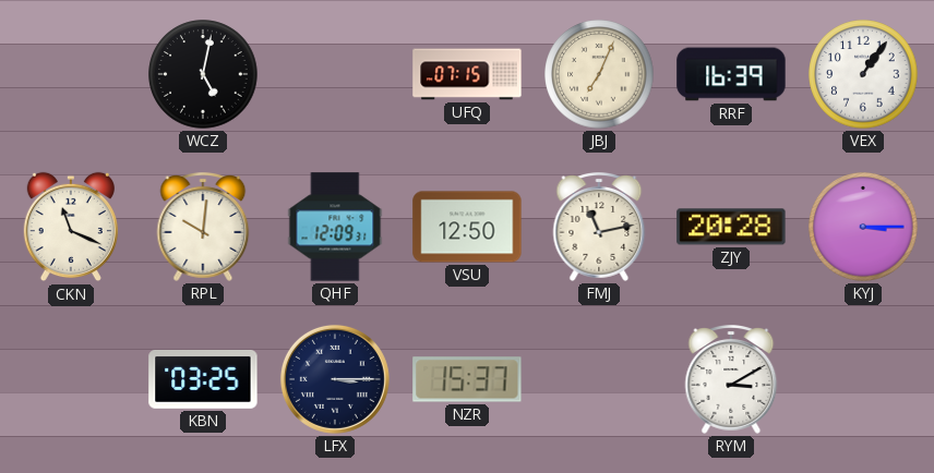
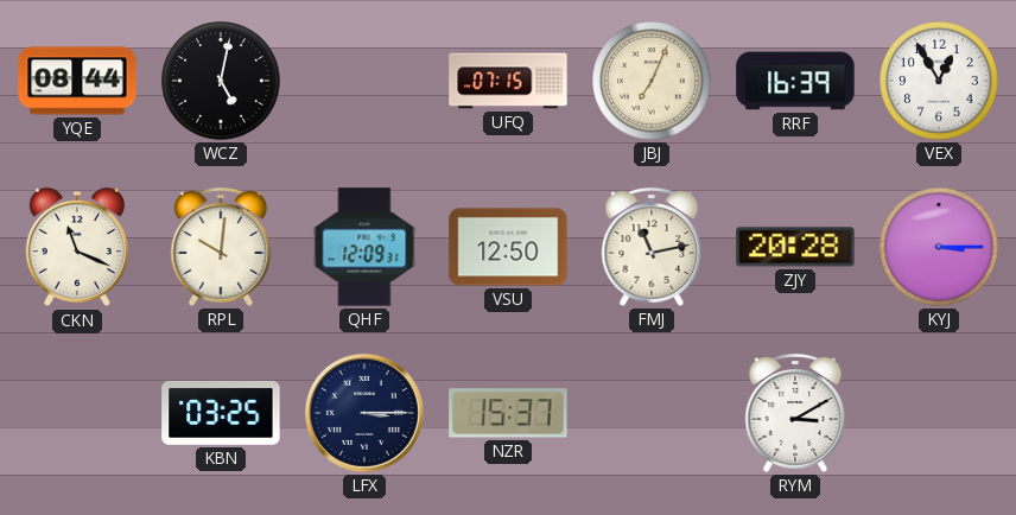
YQE: none -> 08:44 (77, 81)
VEX: 1:06 -> 12:55 (939, 81)
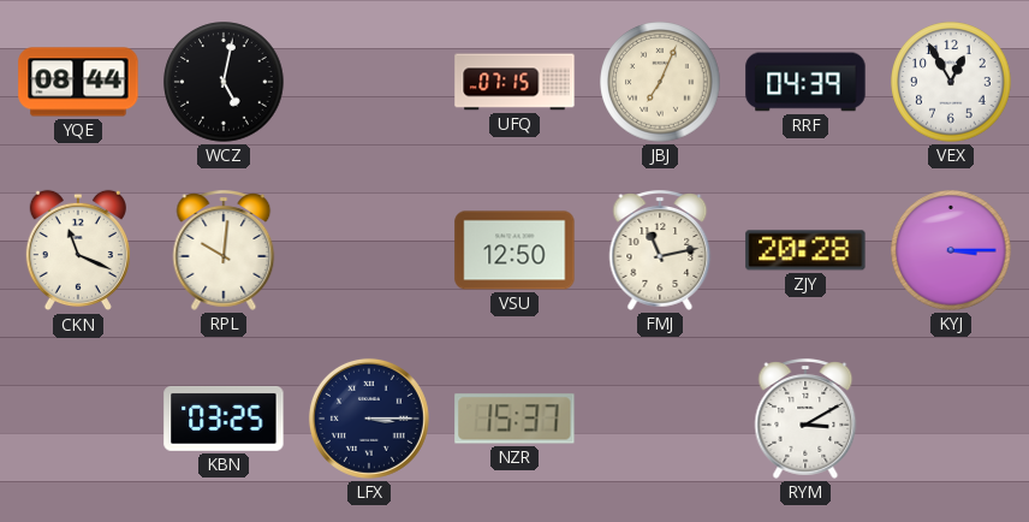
RRF: 16:39 -> 04:39 (805, 82)
QHF: 12:09 -> none (364, 247)
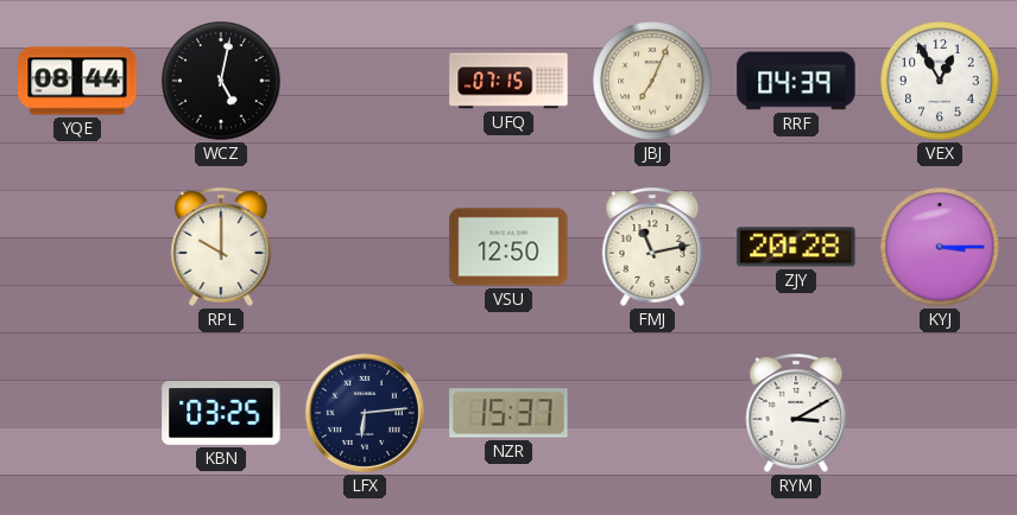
CKN: 11:19 -> none (78, 250)
RPL: 10:01 -> 10:00 (221, 248)
LFX: 3:15 -> 6:14 (365, 413)
